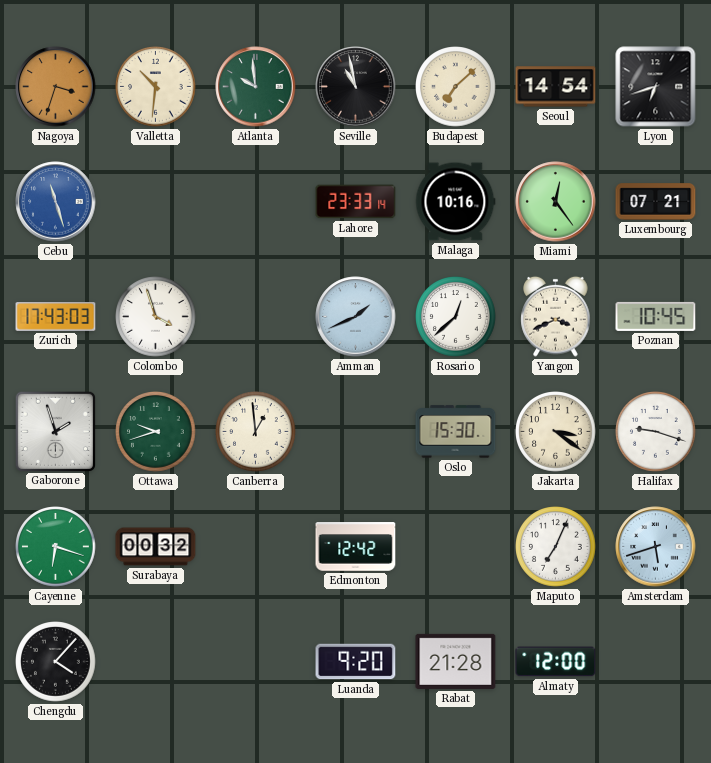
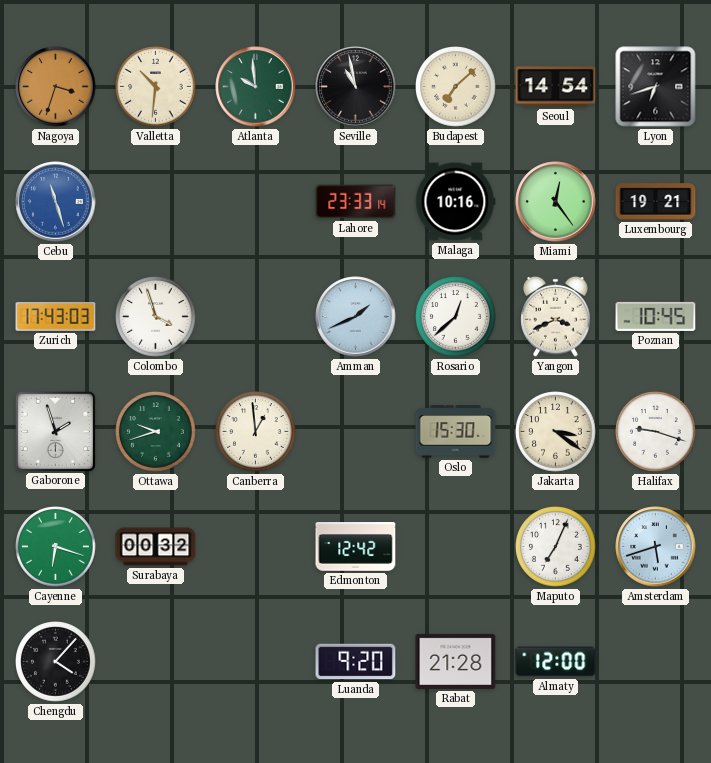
Luxembourg: 07:21 -> 19:21 (656, 202)
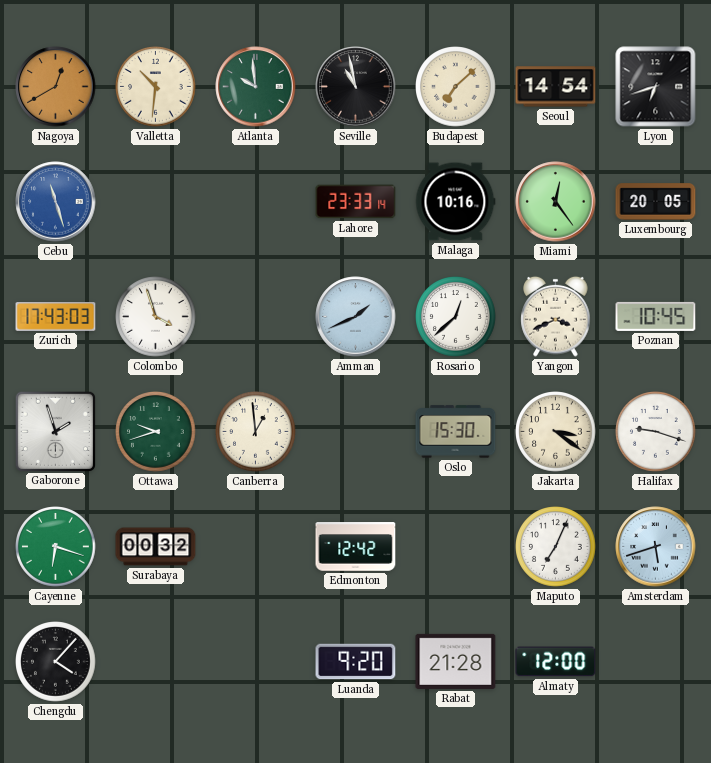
Nagoya: 3:33 -> 12:40 (56, 87)
Luxembourg: 19:21 -> 20:05 (656, 202)
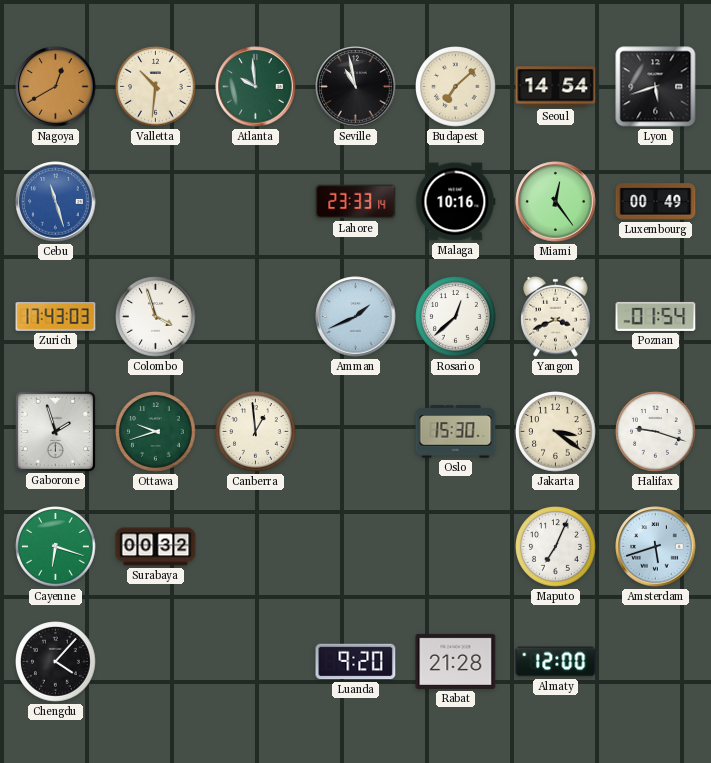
Lyon: 6:42 -> 5:42 (656, 87)
Luxembourg: 20:05 -> 00:49 (656, 202)
Poznan: 10:45 -> 01:54 (656, 316)
Edmonton: 12:42 -> none (356, 547)
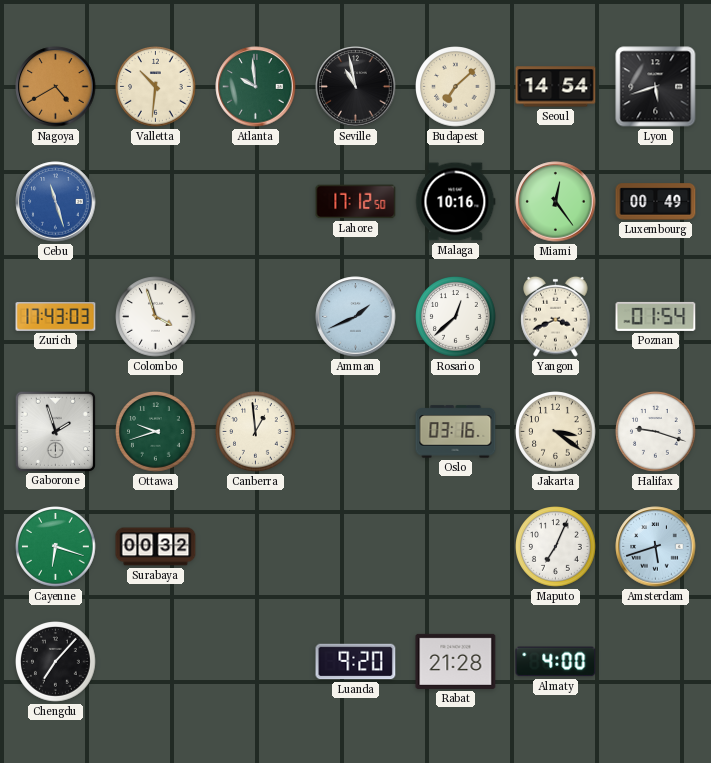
Nagoya: 12:40 -> 4:40 (56, 87)
Lahore: 23:33 -> 17:12 (356, 202)
Oslo: 15:30 -> 03:16 (456, 432)
Chengdu: 4:07 -> 7:07 (56, 662)
Almaty: 12:00 -> 4:00 (556, 662)
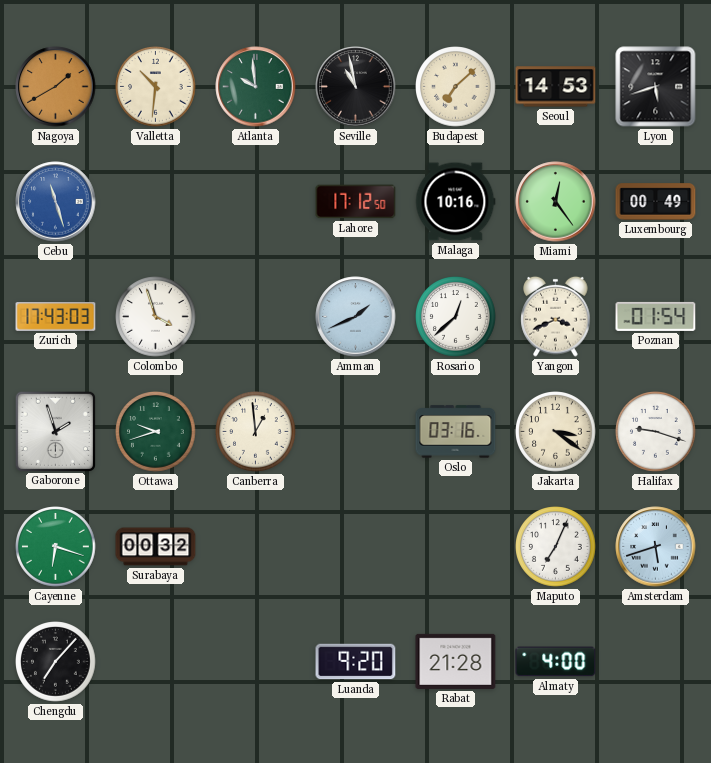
Nagoya: 4:40 -> 1:40 (56, 87)
Seoul: 14:54 -> 14:53 (556, 87)
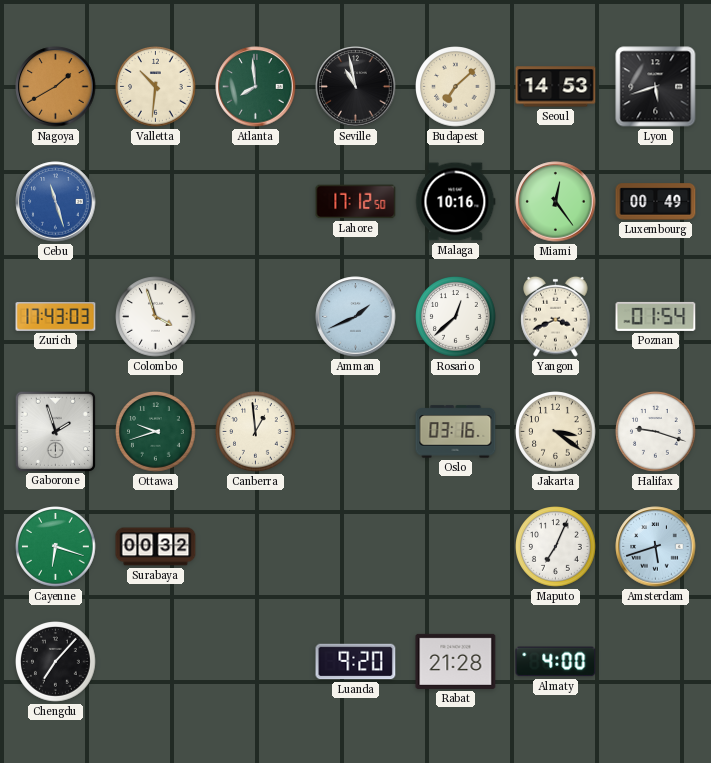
Atlanta: 9:59 -> 7:59 (256, 87)
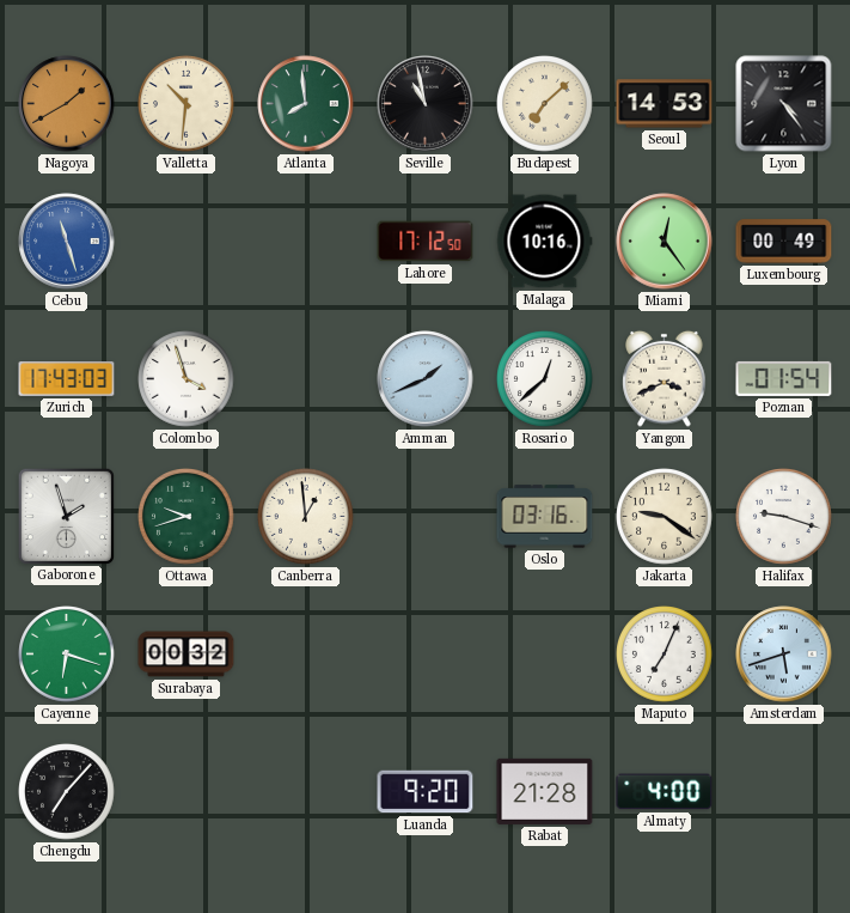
Lyon: 5:42 -> 4:24 (784, 104)
Jakarta: 3:21 -> 9:21 (665, 517)
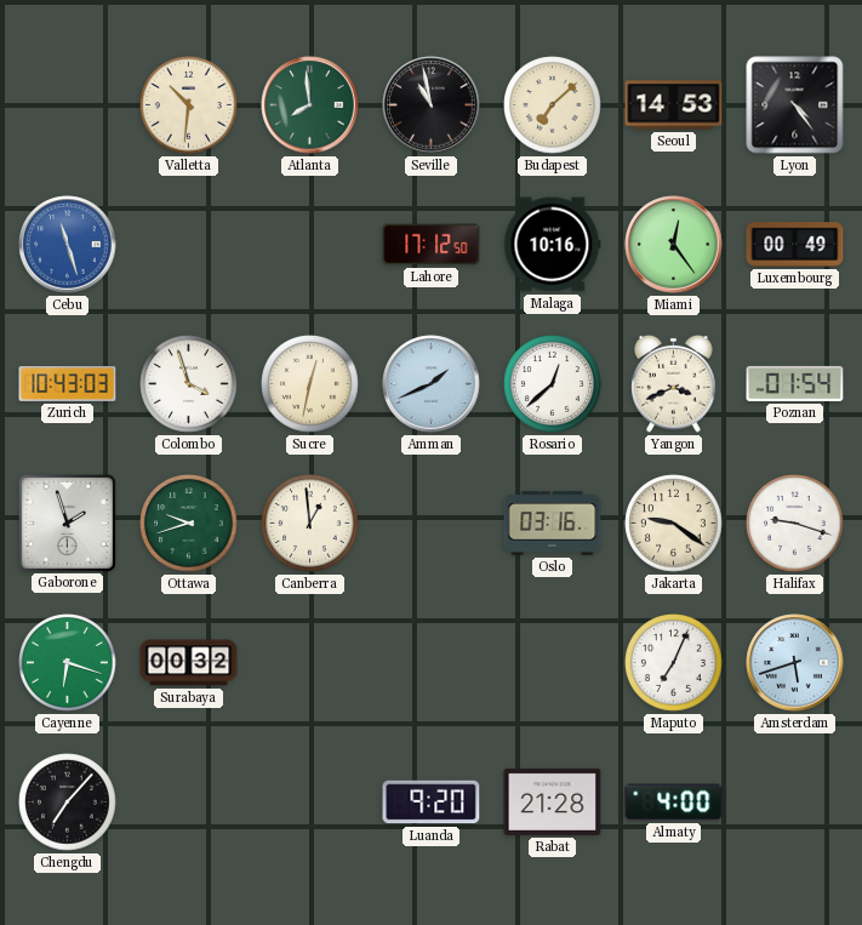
Nagoya: 1:40 -> none (67, 104)
Zurich: 17:43 -> 10:43 (68, 384)
Sucre: none -> 12:32 (310, 384)
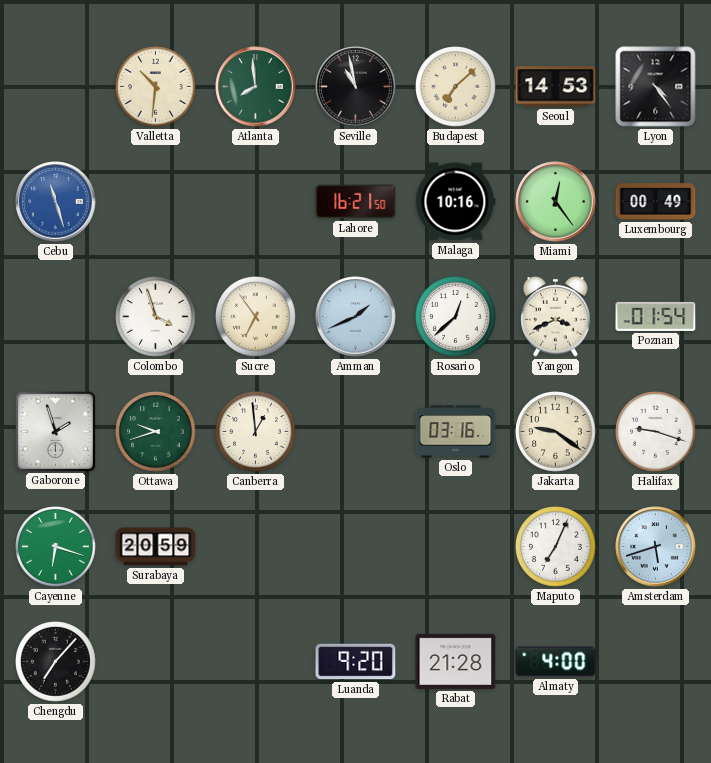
Lahore: 17:12 -> 16:21 (356, 202)
Zurich: 10:43 -> none (68, 384)
Sucre: 12:32 -> 6:54 (256, 317)
Surabaya: 00:32 -> 20:59 (156, 547)
